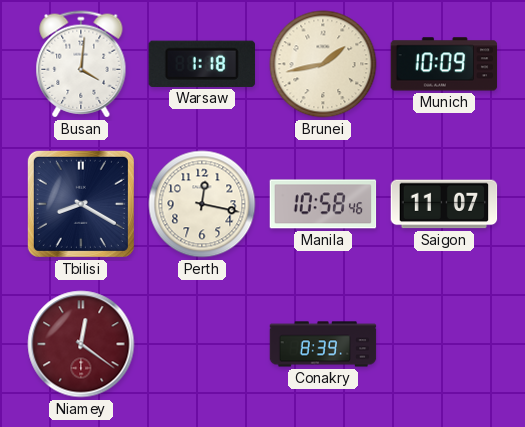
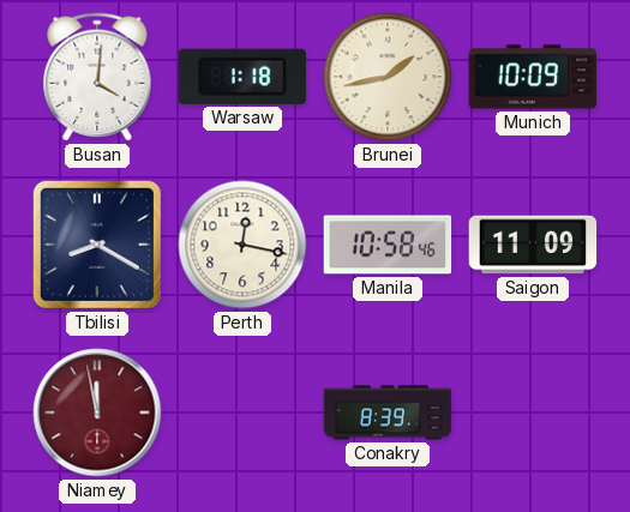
Saigon: 11:07 -> 11:09 (533, 245)
Niamey: 12:21 -> 11:58 (97, 412)
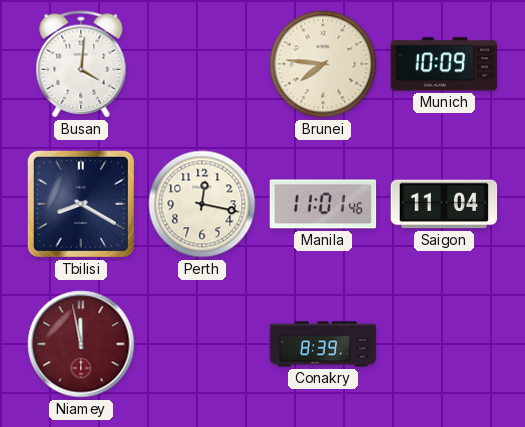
Warsaw: 1:18 -> none (242, 77)
Brunei: 1:43 -> 7:46 (323, 64)
Manila: 10:58 -> 11:01 (323, 204)
Saigon: 11:09 -> 11:04 (444, 204)
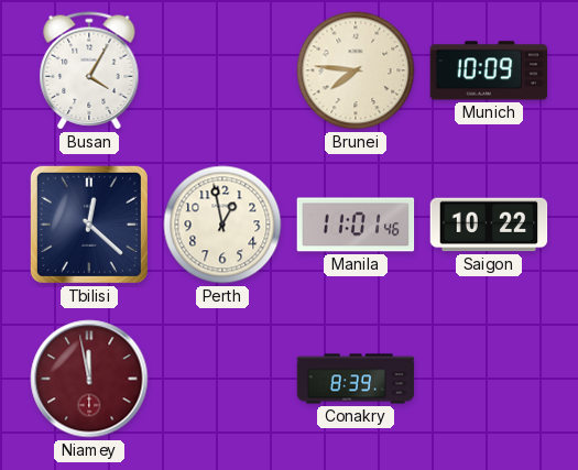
Busan: 4:01 -> 4:05 (89, 70)
Tbilisi: 8:20 -> 12:22 (89, 225)
Perth: 12:17 -> 12:58 (222, 225)
Saigon: 11:04 -> 10:22 (489, 225)
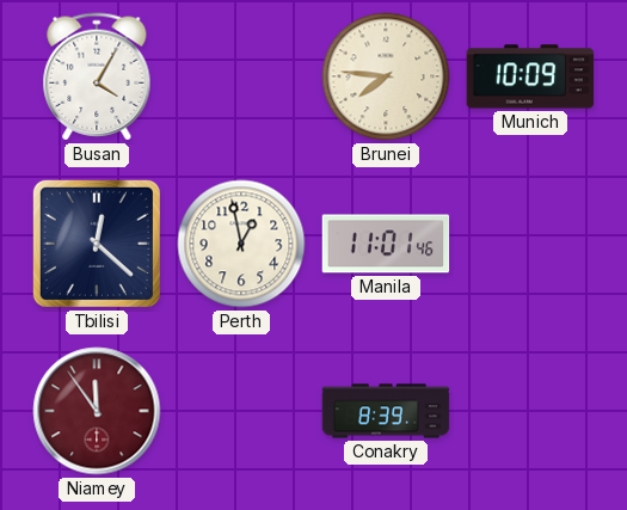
Saigon: 10:22 -> none (489, 225)
Niamey: 11:58 -> 11:54 (97, 411)
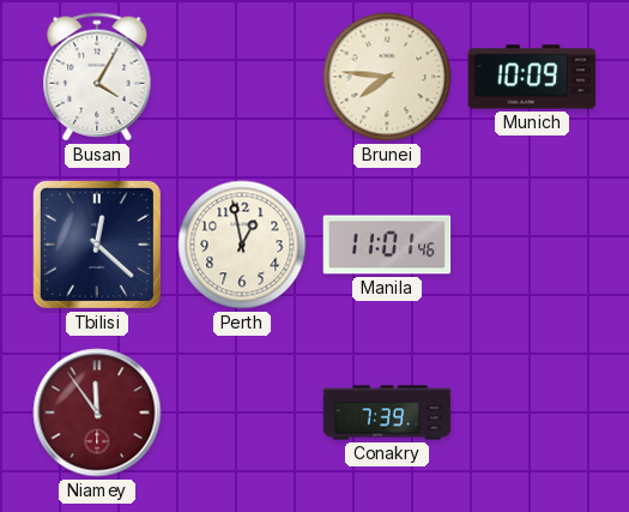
Conakry: 8:39 -> 7:39 (387, 412)
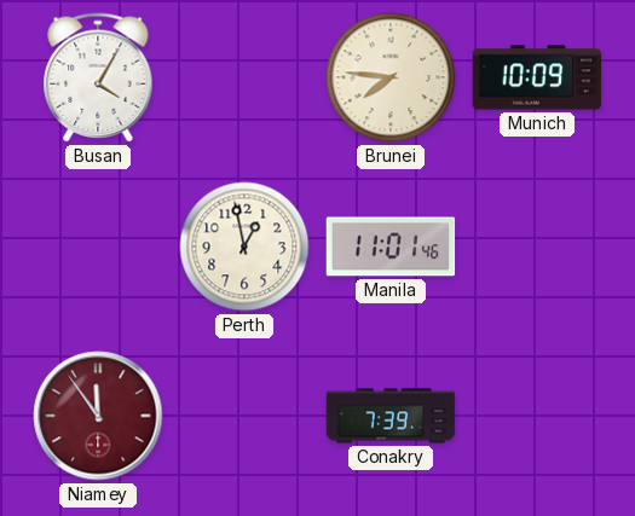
Tbilisi: 12:22 -> none (97, 245)
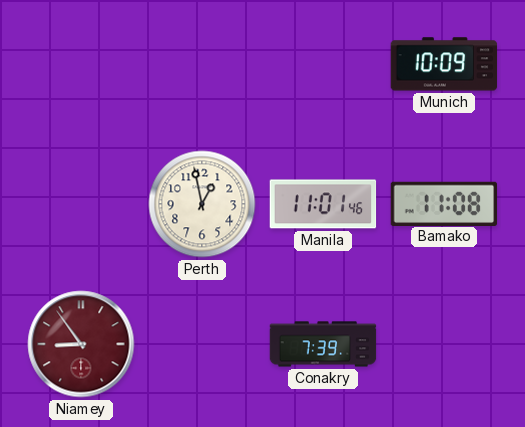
Busan: 4:05 -> none (98, 77)
Brunei: 7:46 -> none (391, 77)
Bamako: none -> 11:08 (444, 203)
Niamey: 11:54 -> 8:54 (81, 344)
